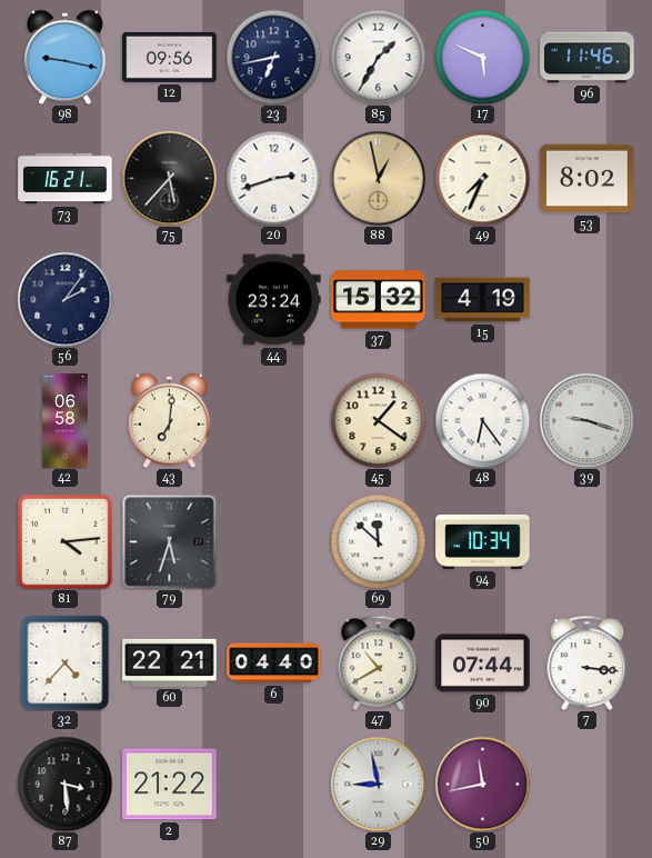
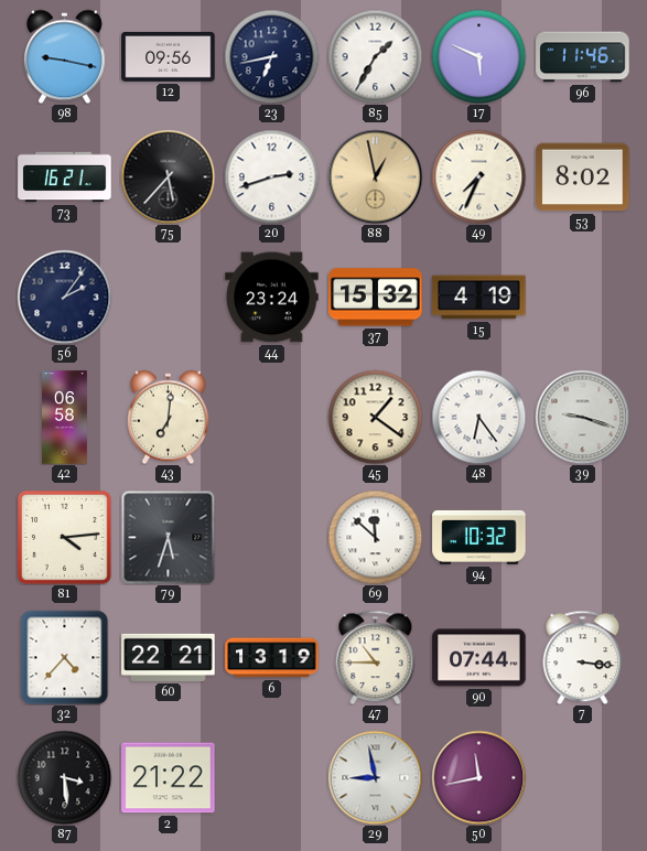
94: 10:34 -> 10:32 (479, 537)
6: 04:40 -> 13:19 (272, 658)
47: 10:40 -> 10:45 (376, 657)
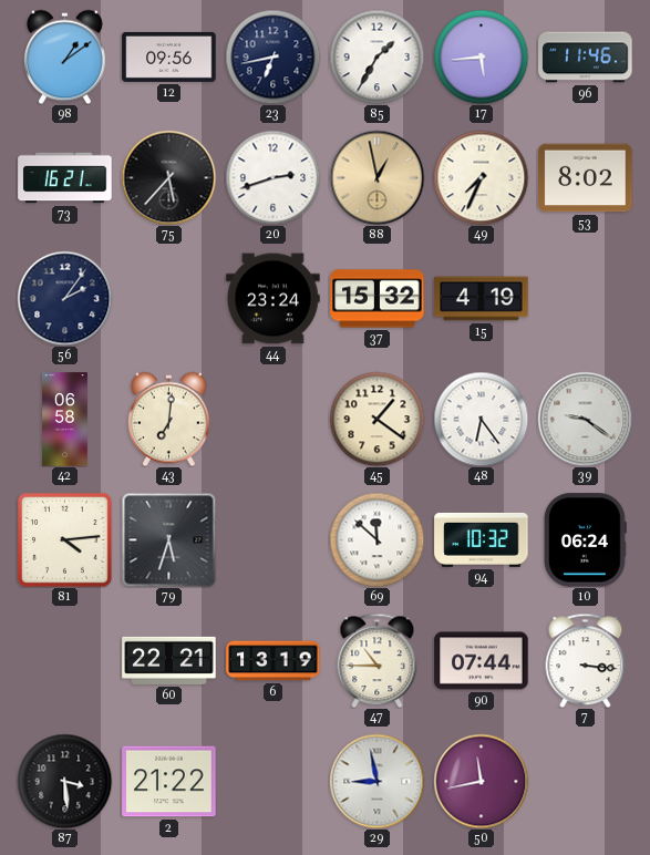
98: 9:17 -> 1:09 (64, 56)
17: 5:49 -> 5:44 (481, 56)
39: 9:18 -> 9:21 (585, 419)
10: none -> 06:24 (586, 540)
32: 4:37 -> none (65, 657)
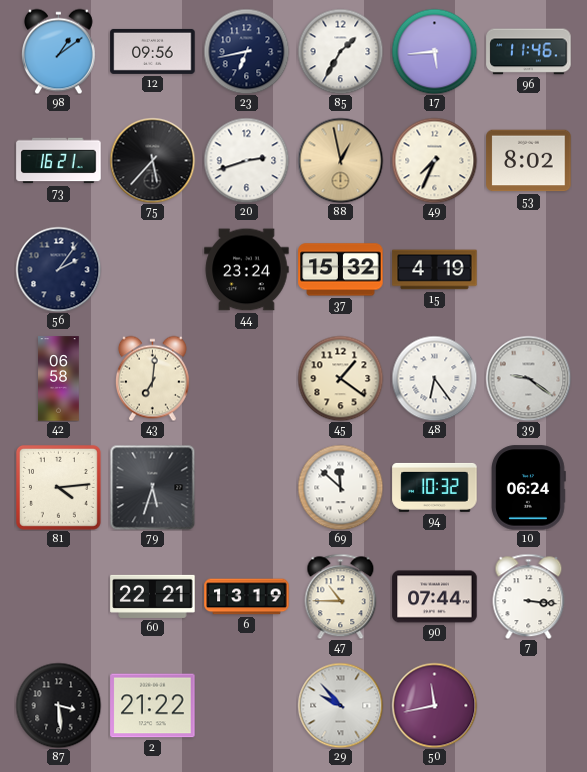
29: 8:58 -> 9:53 (340, 705)
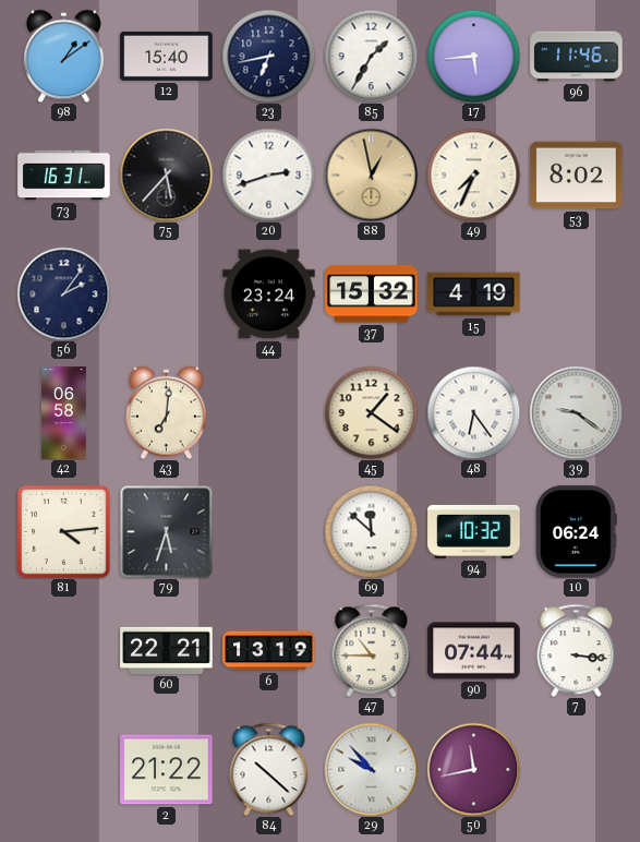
12: 09:56 -> 15:40 (167, 56)
73: 16:21 -> 16:31 (64, 176)
87: 3:29 -> none (58, 705)
84: none -> 10:22 (269, 769)
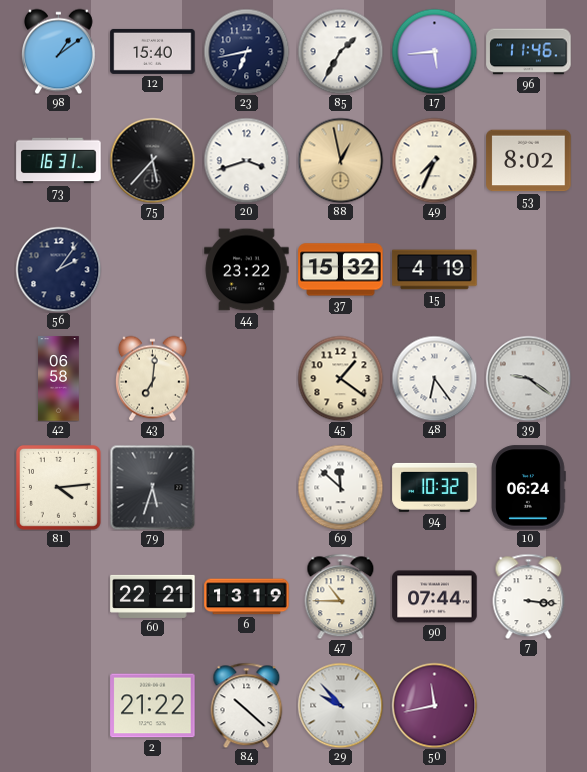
20: 2:42 -> 3:42 (246, 160)
44: 23:24 -> 23:22 (247, 270)
